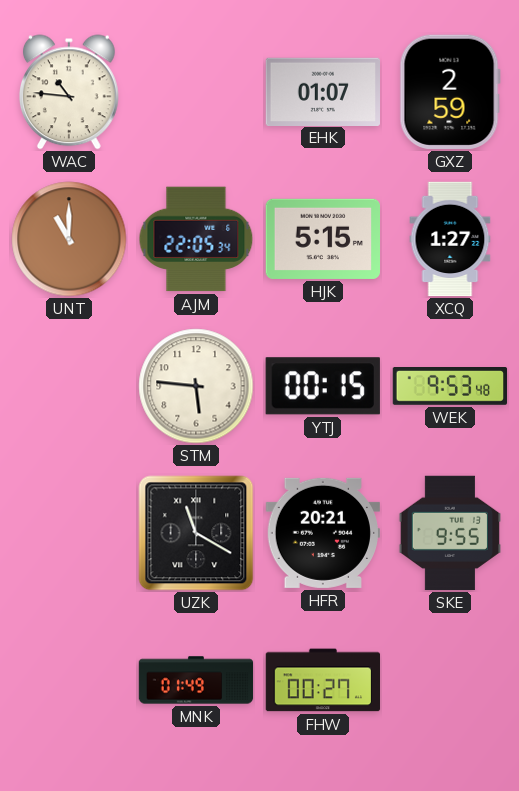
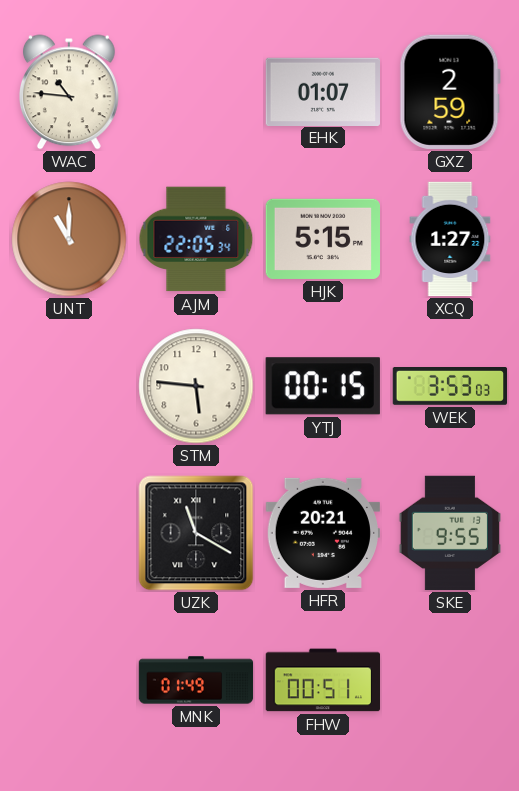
WEK: 9:53 -> 3:53 (450, 387)
FHW: 00:27 -> 00:51 (323, 680)
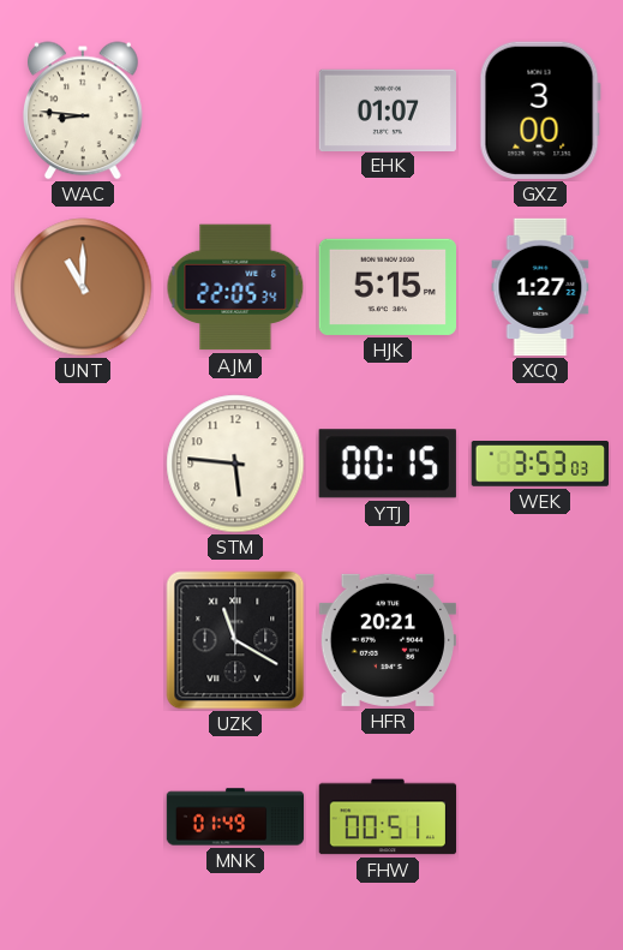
WAC: 10:46 -> 8:46 (83, 110)
GXZ: 2:59 -> 3:00 (540, 110)
SKE: 9:55 -> none (450, 533)
